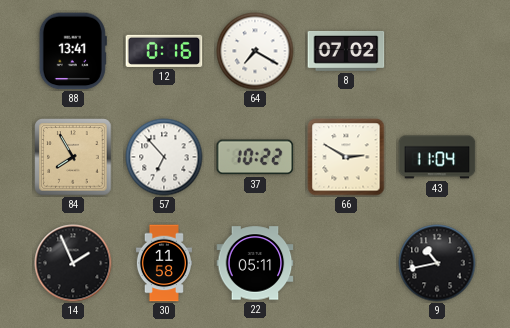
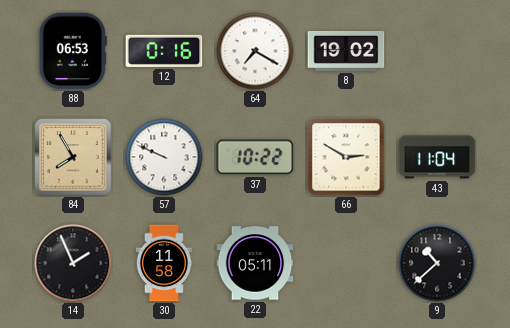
88: 13:41 -> 06:53 (73, 51)
8: 07:02 -> 19:02 (346, 51)
57: 6:53 -> 9:49 (164, 157)
9: 10:43 -> 10:38 (437, 263)
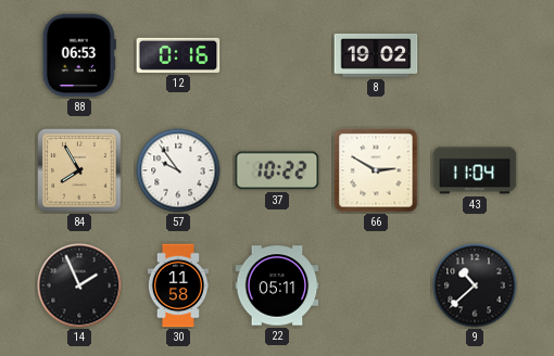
64: 7:20 -> none (255, 51)
57: 9:49 -> 9:54 (178, 170)
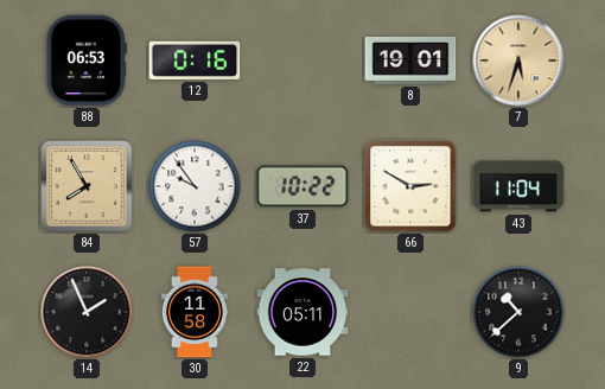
8: 19:02 -> 19:01 (410, 60)
7: none -> 5:33 (518, 60)
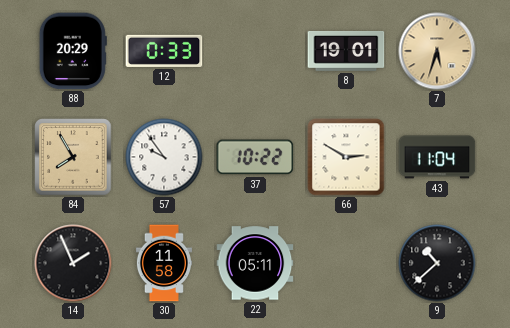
88: 06:53 -> 20:29 (73, 51)
12: 0:16 -> 0:33 (164, 51)
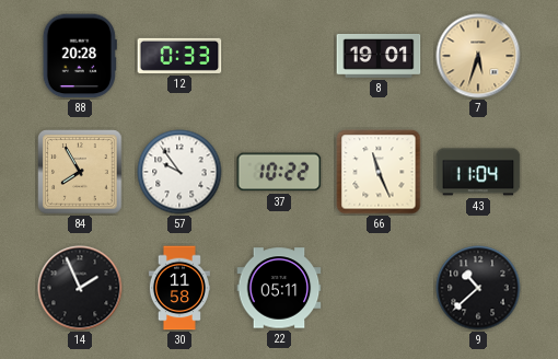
88: 20:29 -> 20:28 (80, 56)
66: 2:50 -> 11:26 (379, 172)
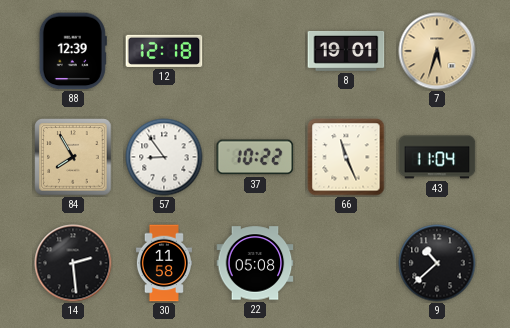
88: 20:28 -> 12:39 (73, 51)
12: 0:33 -> 12:18 (164, 51)
57: 9:54 -> 8:54 (164, 157)
14: 1:56 -> 2:29 (73, 263)
22: 05:11 -> 05:08 (255, 263)
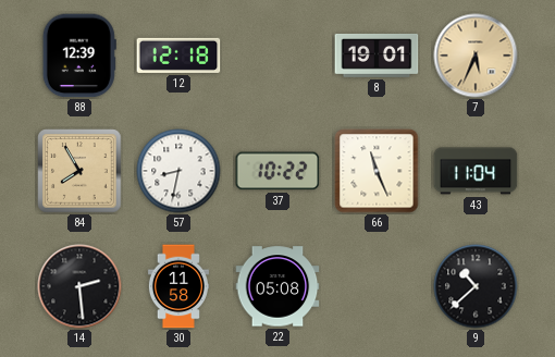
7: 5:33 -> 5:34 (476, 56)
57: 8:54 -> 8:32 (178, 171)
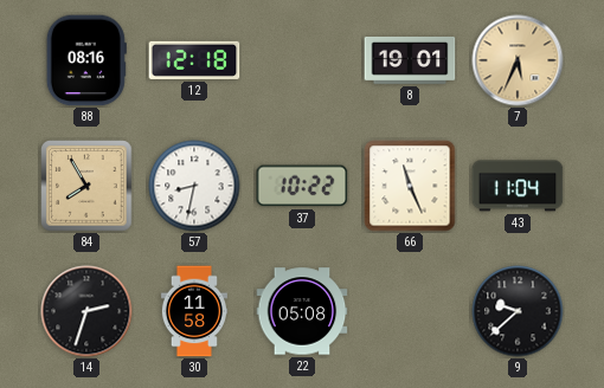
88: 12:39 -> 08:16 (86, 60)
14: 2:29 -> 2:33 (86, 311)
9: 10:38 -> 9:38 (518, 311)
